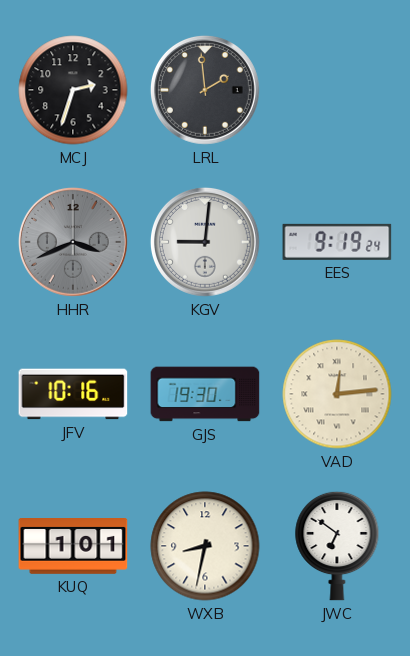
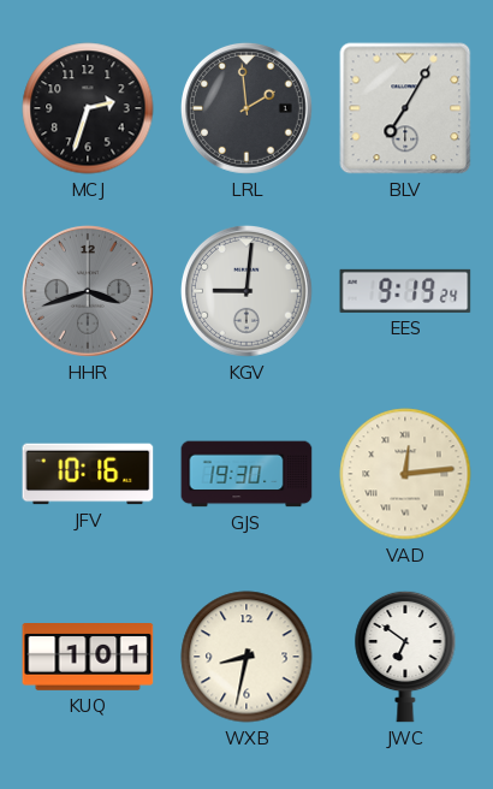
BLV: none -> 7:05 (405, 108)
HHR: 3:41 -> 3:42 (88, 291)
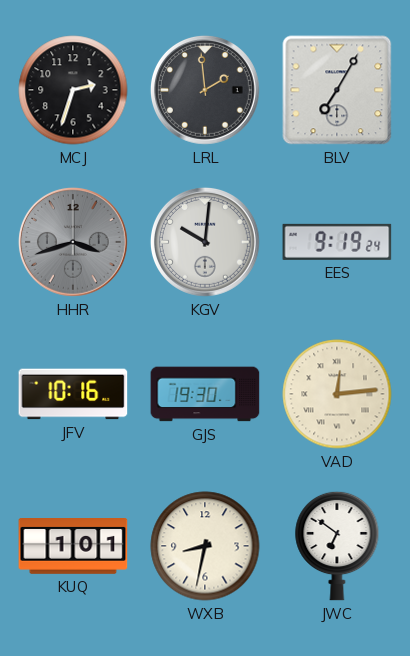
KGV: 9:01 -> 10:01 (205, 242)
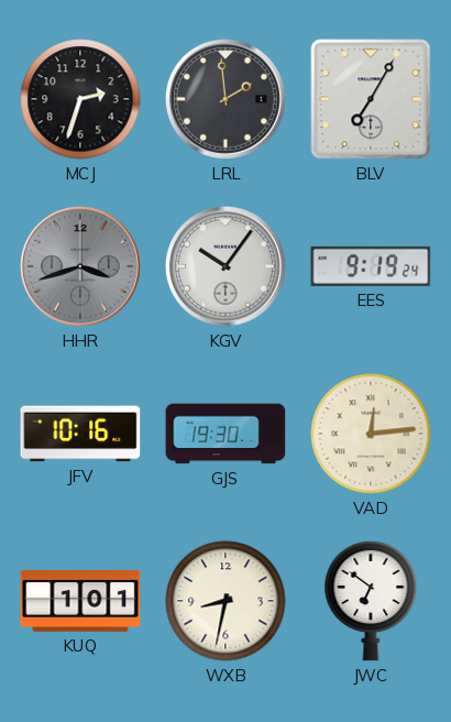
KGV: 10:01 -> 10:06 (226, 266)
